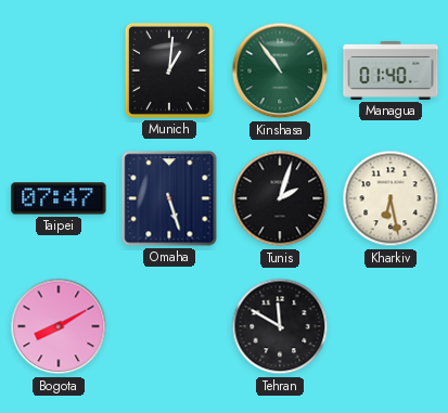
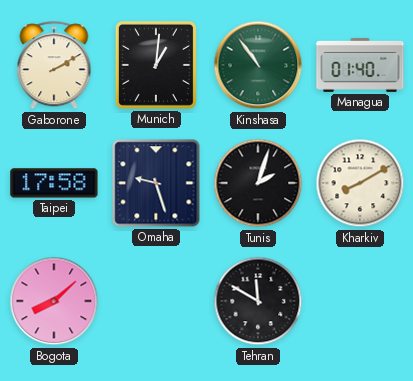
Gaborone: none -> 2:10 (54, 66)
Taipei: 07:47 -> 17:58 (54, 183)
Omaha: 5:27 -> 9:27 (156, 183)
Kharkiv: 6:28 -> 8:10 (360, 183)
Bogota: 8:10 -> 8:08 (54, 301)
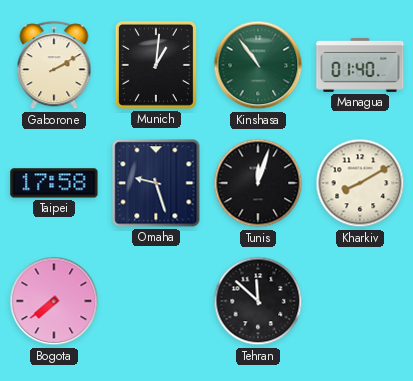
Tunis: 2:03 -> 12:03 (258, 183)
Bogota: 8:08 -> 7:39 (54, 301)
Tehran: 11:50 -> 11:52 (258, 301)
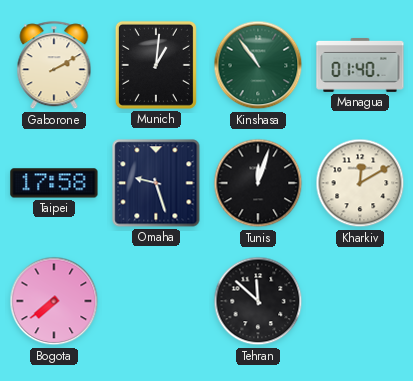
Kharkiv: 8:10 -> 12:10 (360, 183)
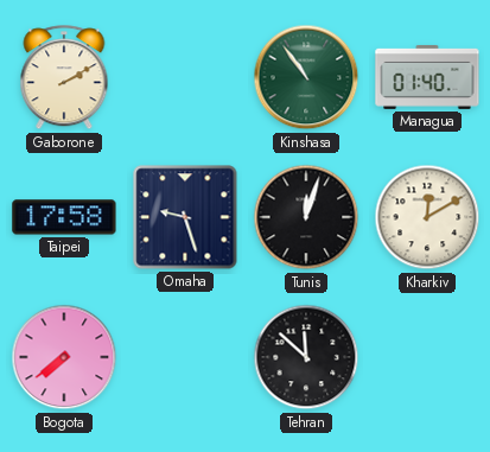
Munich: 1:01 -> none (156, 65)
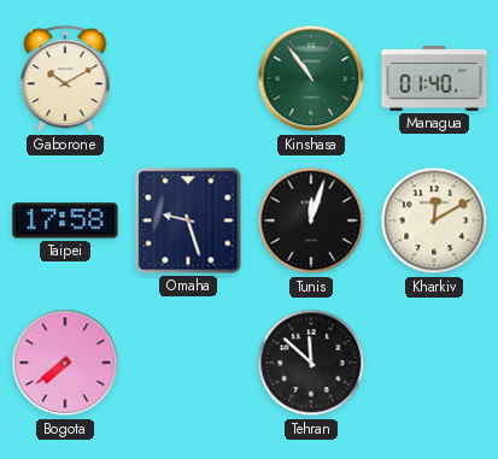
Gaborone: 2:10 -> 10:10 (65, 80)
